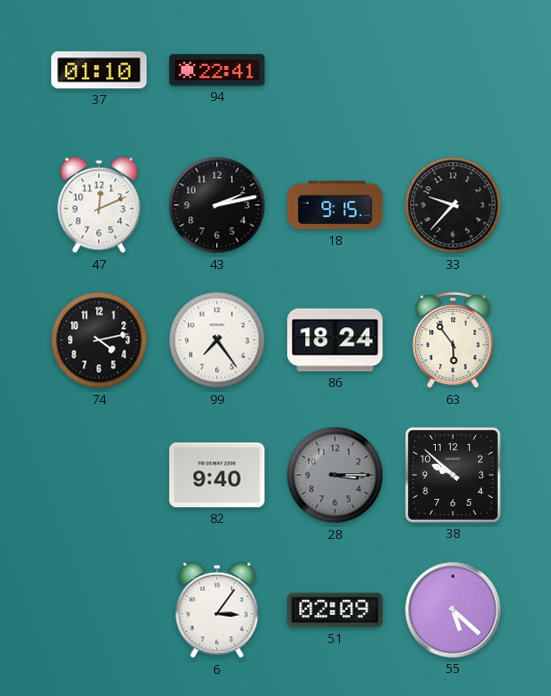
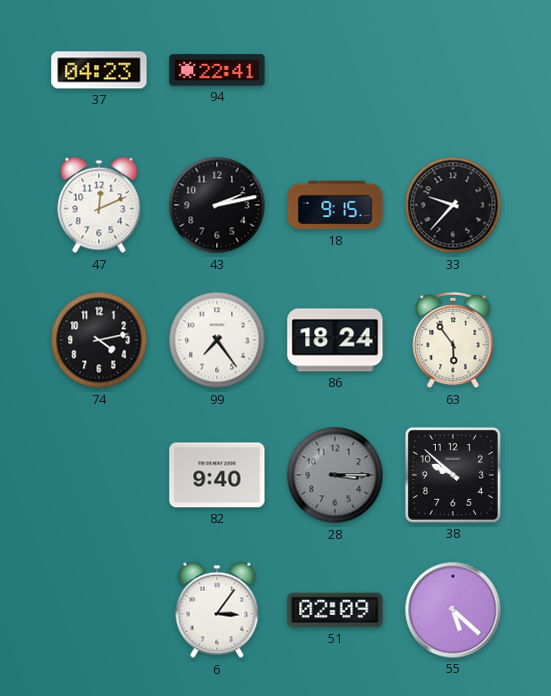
37: 01:10 -> 04:23 (99, 70)
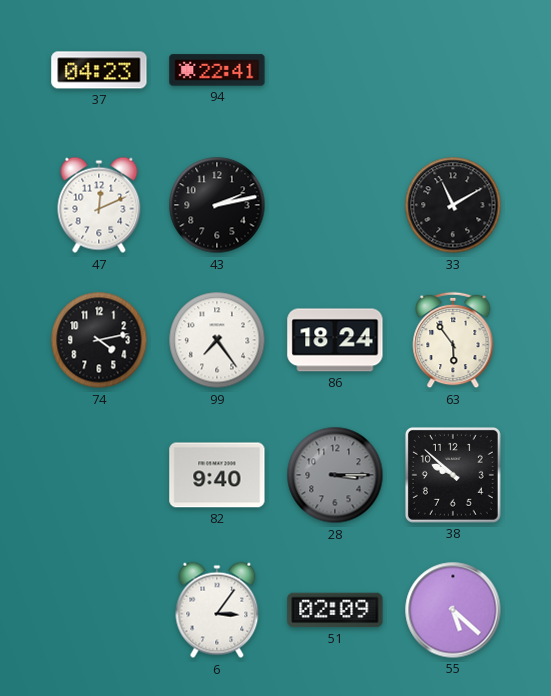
18: 9:15 -> none (335, 205)
33: 9:37 -> 11:10 (453, 205)
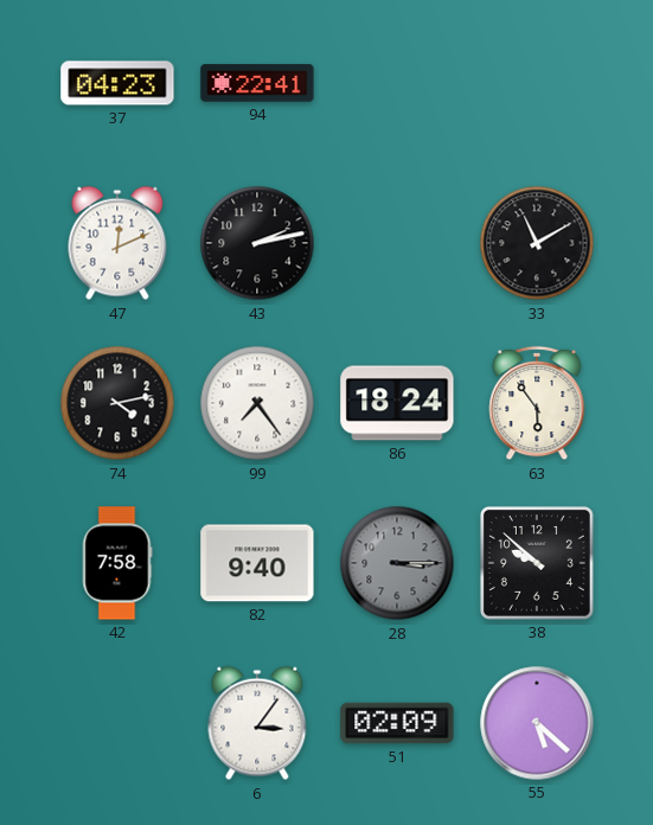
42: none -> 7:58 (117, 563)
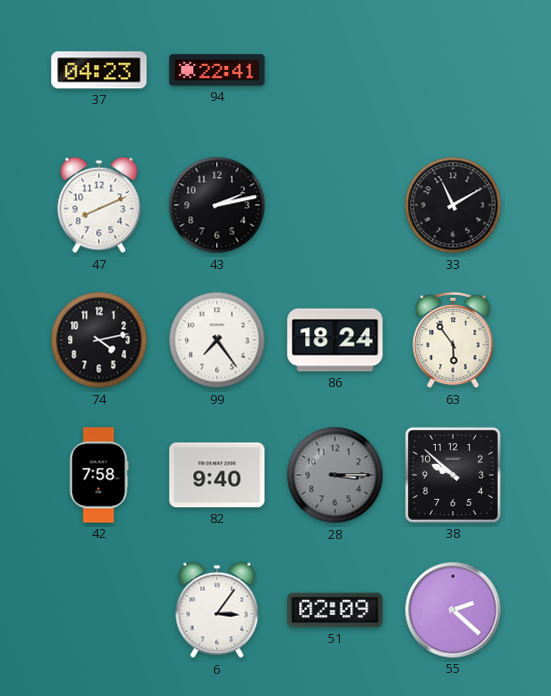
47: 12:11 -> 8:11 (99, 205)
55: 5:22 -> 2:22 (453, 610)
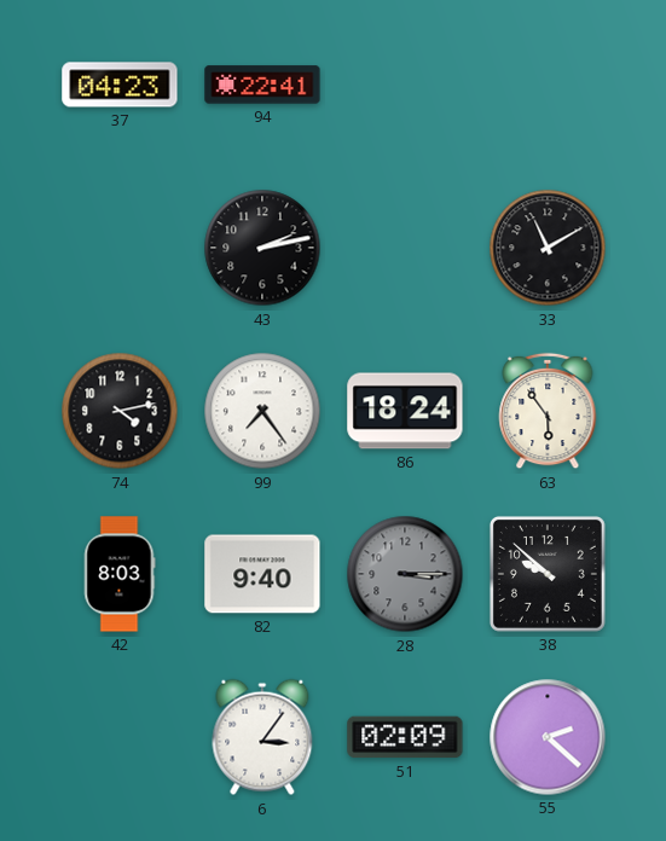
47: 8:11 -> none (99, 205)
42: 7:58 -> 8:03 (120, 574)
